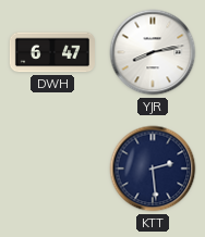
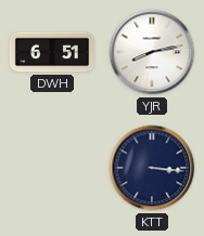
DWH: 6:47 -> 6:51 (52, 52)
KTT: 2:29 -> 3:16 (152, 168)
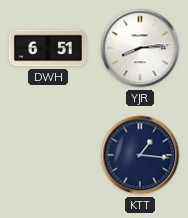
YJR: 8:13 -> 8:14 (140, 48)
KTT: 3:16 -> 1:16 (140, 155)
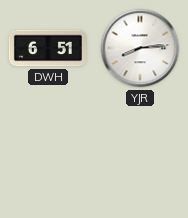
KTT: 1:16 -> none (140, 155)
